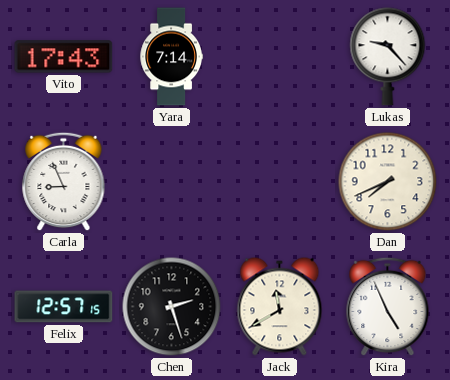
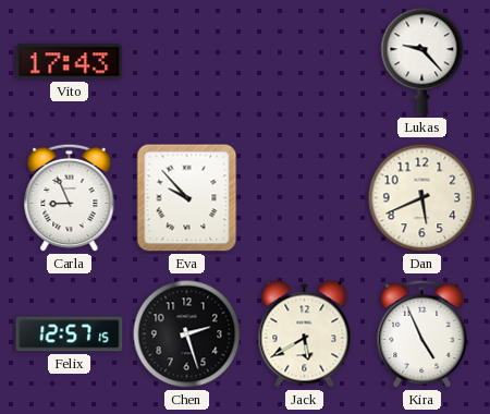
Yara: 7:14 -> none (171, 57)
Eva: none -> 9:53 (187, 198)
Dan: 7:41 -> 5:41 (422, 198)
Jack: 11:40 -> 5:40 (305, 334)
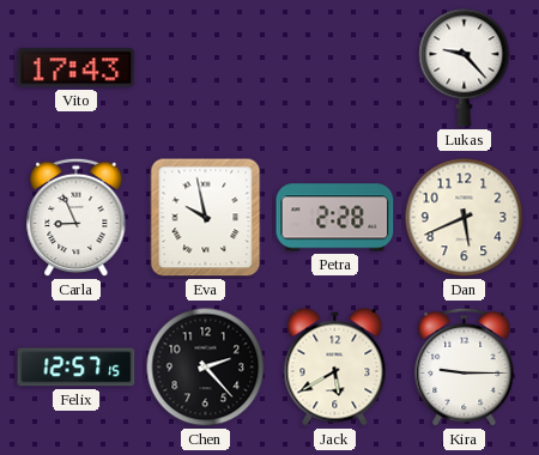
Eva: 9:53 -> 9:58 (206, 218)
Petra: none -> 2:28 (335, 218)
Chen: 2:27 -> 2:23 (206, 368)
Kira: 4:56 -> 9:15 (465, 368)
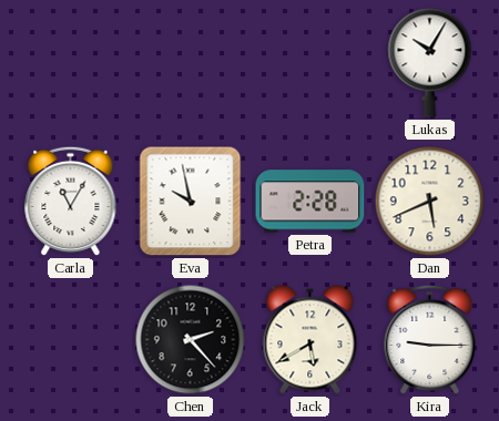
Vito: 17:43 -> none (77, 68)
Lukas: 9:23 -> 10:05 (430, 63)
Carla: 8:56 -> 11:05 (71, 202)
Felix: 12:57 -> none (77, 368)
